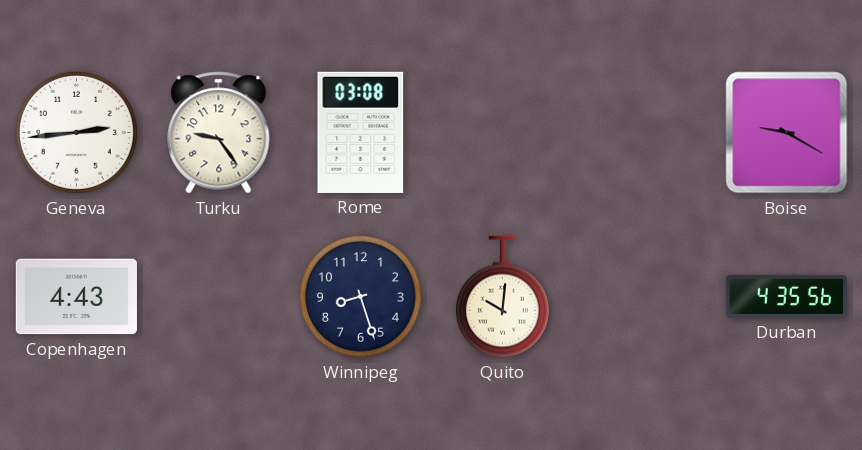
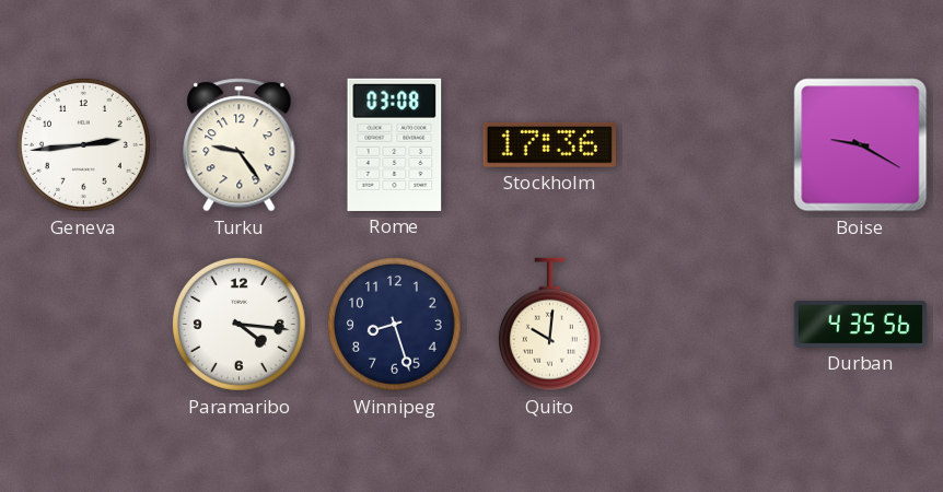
Stockholm: none -> 17:36 (549, 144)
Copenhagen: 4:43 -> none (76, 297)
Paramaribo: none -> 4:16 (240, 325)
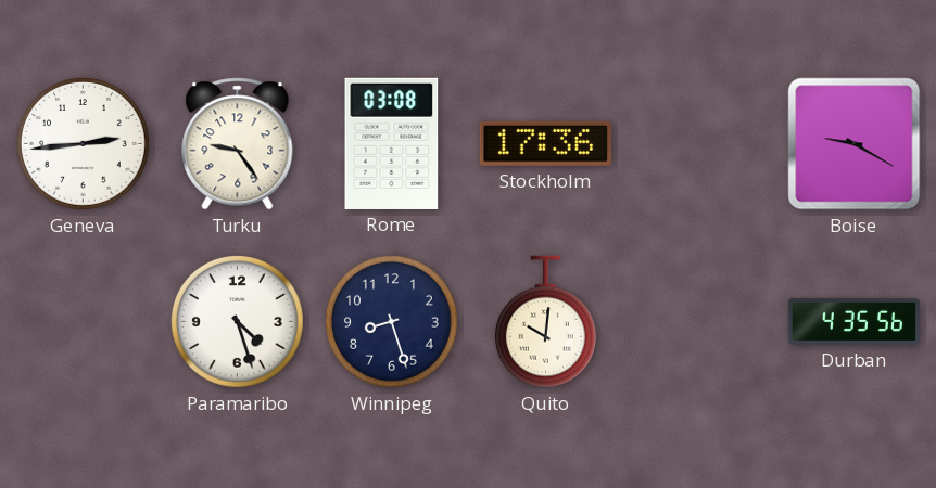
Paramaribo: 4:16 -> 4:27 (238, 322)
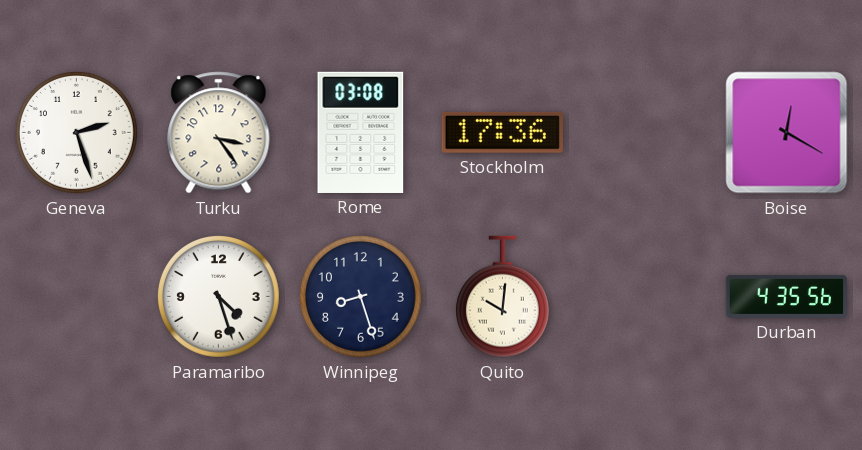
Geneva: 2:44 -> 2:27 (77, 133)
Turku: 9:24 -> 3:24 (219, 133)
Boise: 9:20 -> 12:20 (787, 133)
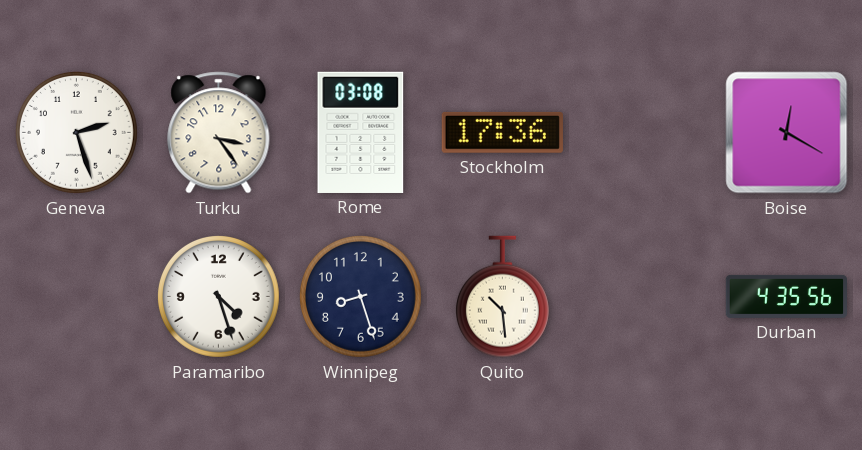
Quito: 10:01 -> 10:29 (502, 297)
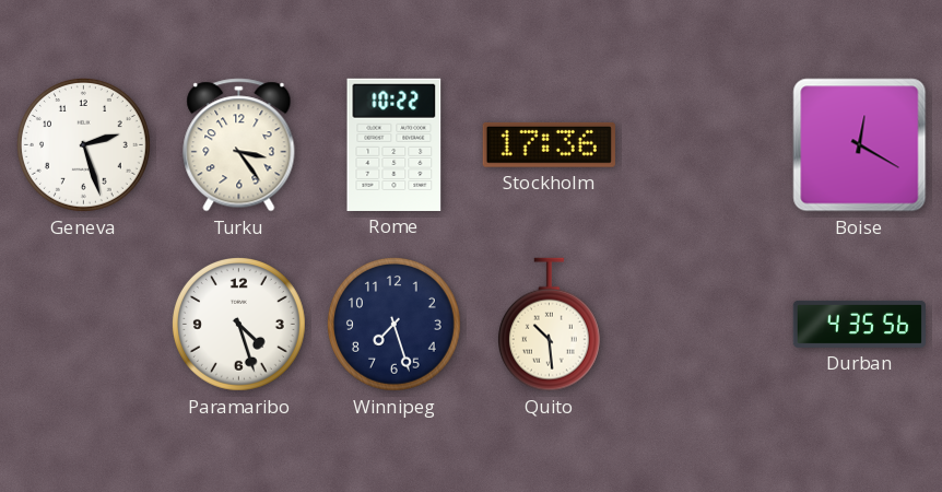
Rome: 03:08 -> 10:22 (395, 144)
Winnipeg: 8:27 -> 7:27 (395, 325)
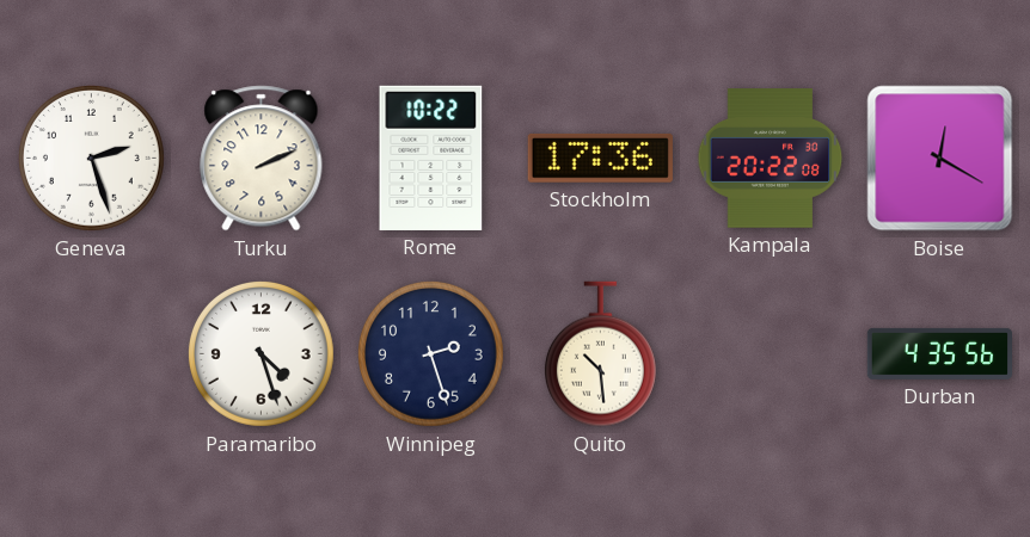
Turku: 3:24 -> 2:11 (262, 159)
Kampala: none -> 20:22 (771, 159)
Winnipeg: 7:27 -> 2:27 (431, 354)
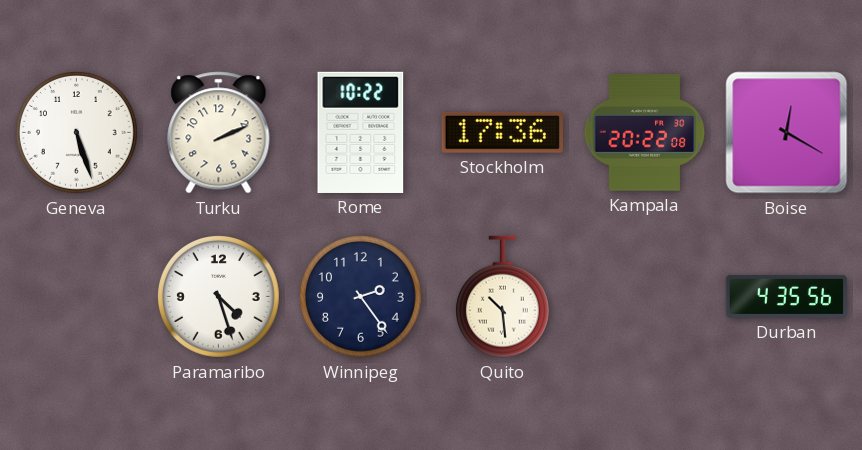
Geneva: 2:27 -> 5:27 (77, 133)
Winnipeg: 2:27 -> 2:24 (361, 297)
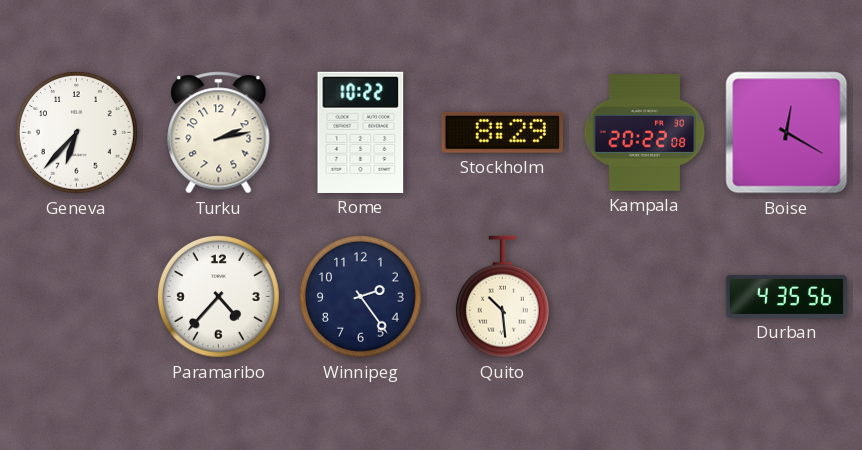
Geneva: 5:27 -> 6:37 (77, 133)
Turku: 2:11 -> 2:13 (219, 133)
Stockholm: 17:36 -> 8:29 (502, 132)
Paramaribo: 4:27 -> 4:37 (219, 297)
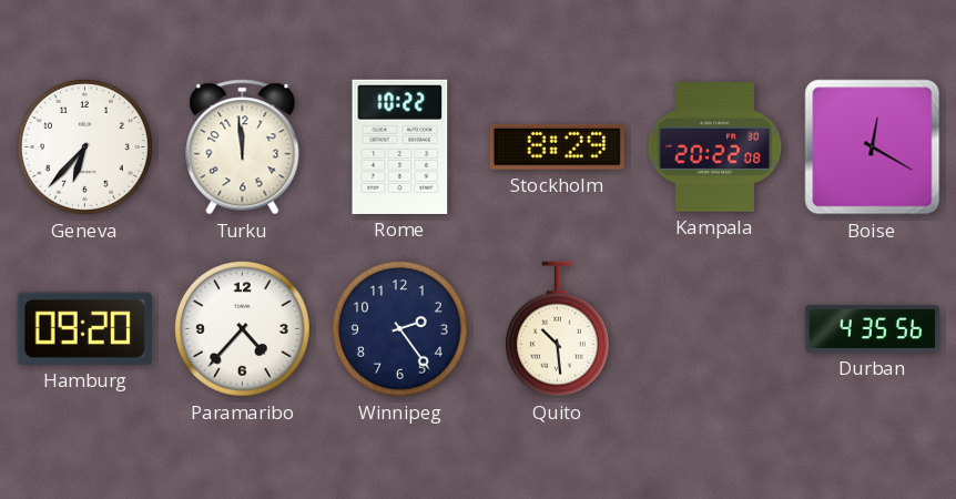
Turku: 2:13 -> 11:59 (243, 147)
Hamburg: none -> 09:20 (84, 328)
